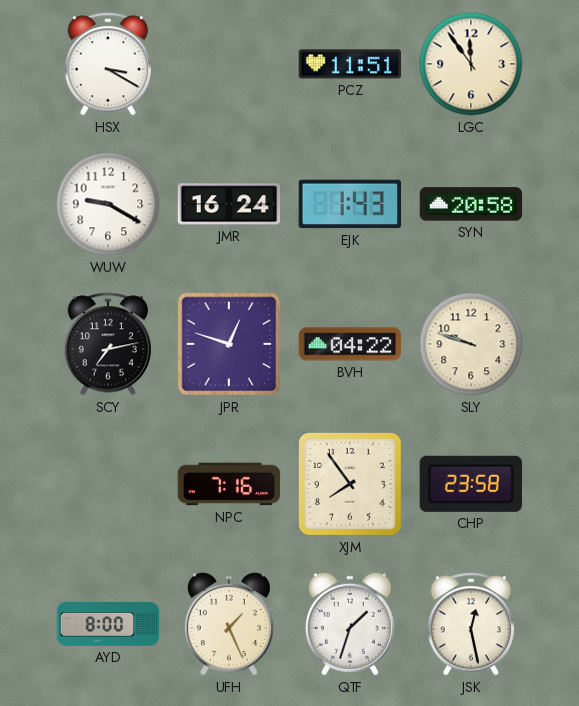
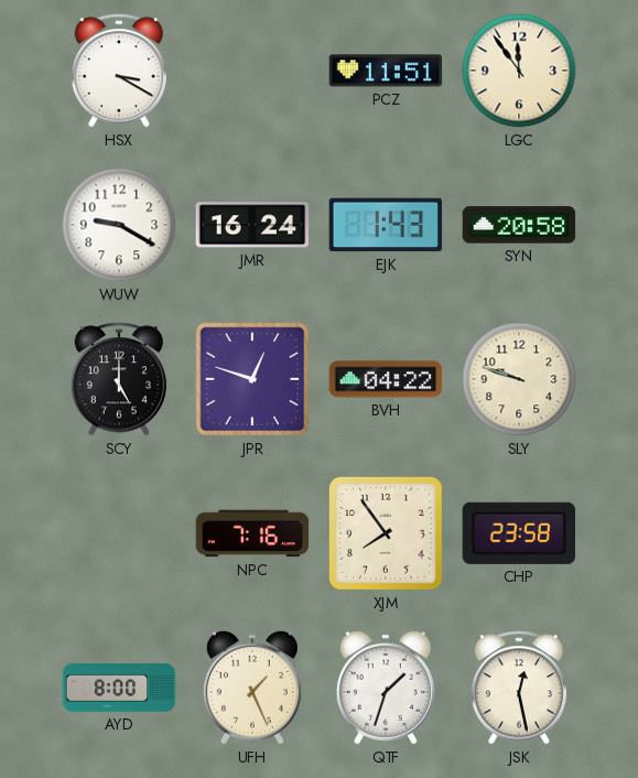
SCY: 7:13 -> 5:00 (118, 379)
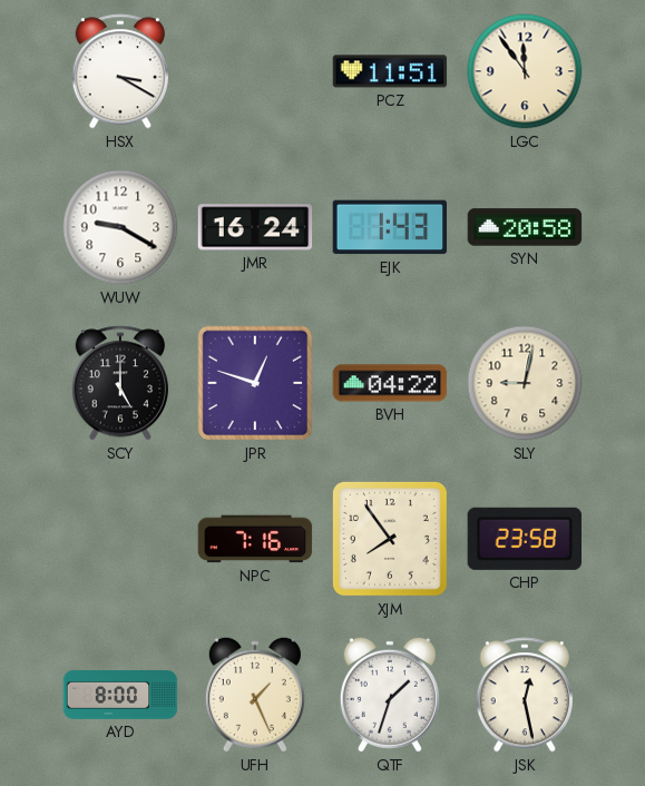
SLY: 9:48 -> 9:02 (525, 383)
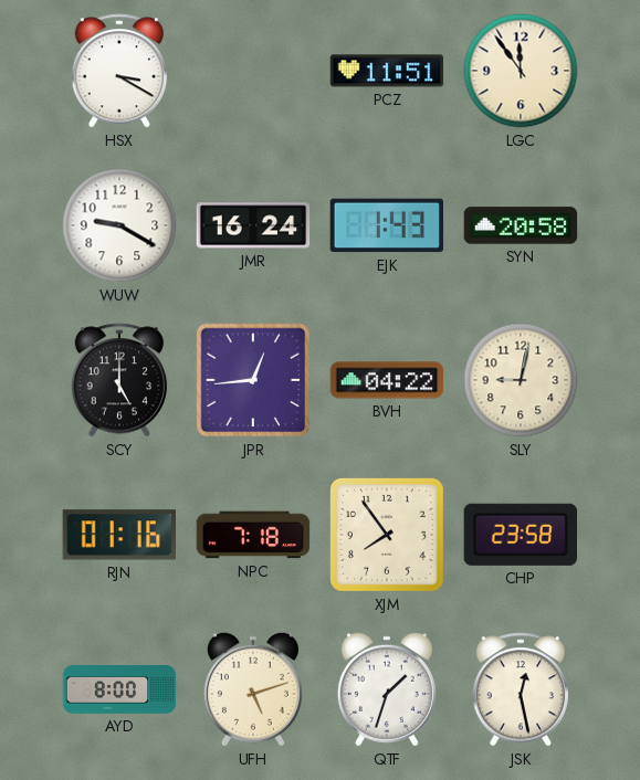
JPR: 12:48 -> 12:44 (253, 380)
RJN: none -> 01:16 (118, 535)
NPC: 7:16 -> 7:18 (253, 535)
UFH: 1:26 -> 5:12 (253, 689)
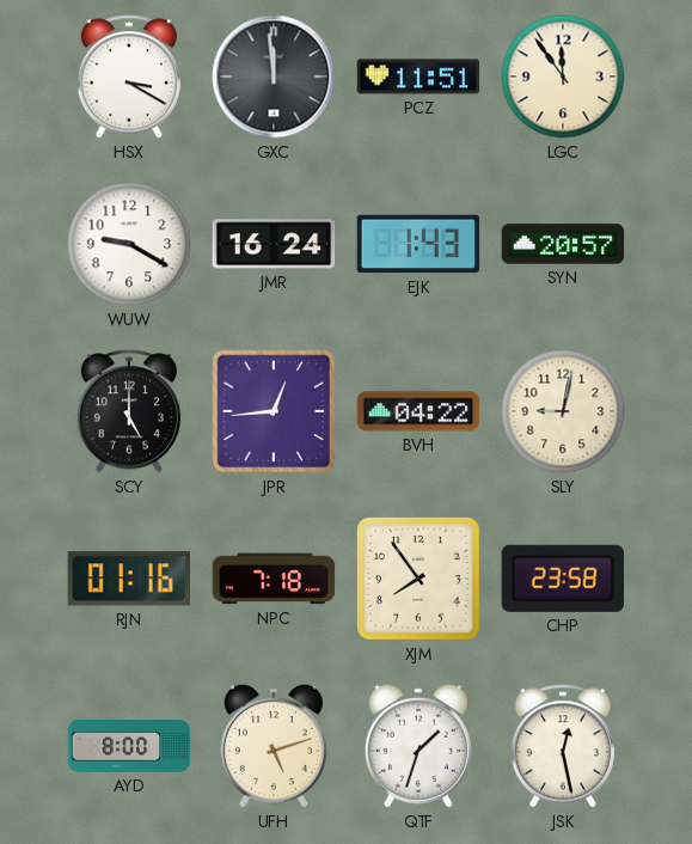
GXC: none -> 11:59 (274, 77)
SYN: 20:58 -> 20:57 (563, 244)
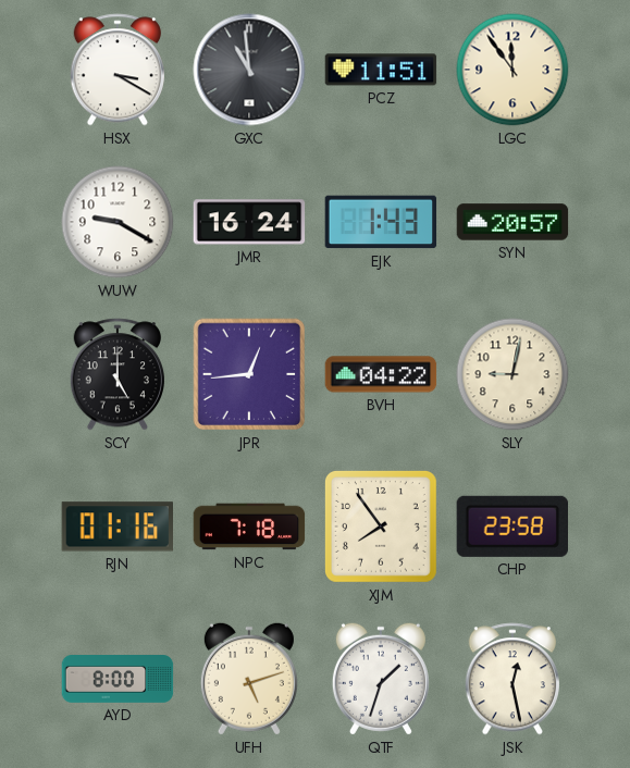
GXC: 11:59 -> 10:59 (249, 70)
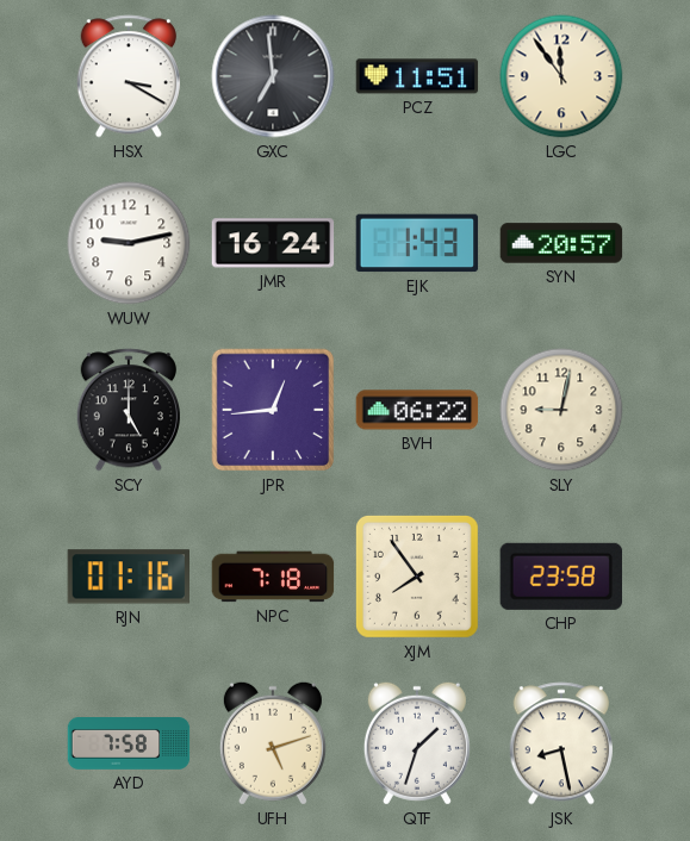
GXC: 10:59 -> 6:59 (273, 76)
WUW: 9:20 -> 9:13 (129, 243)
BVH: 04:22 -> 06:22 (417, 410)
AYD: 8:00 -> 7:58 (129, 745)
JSK: 12:28 -> 8:28 (560, 743)
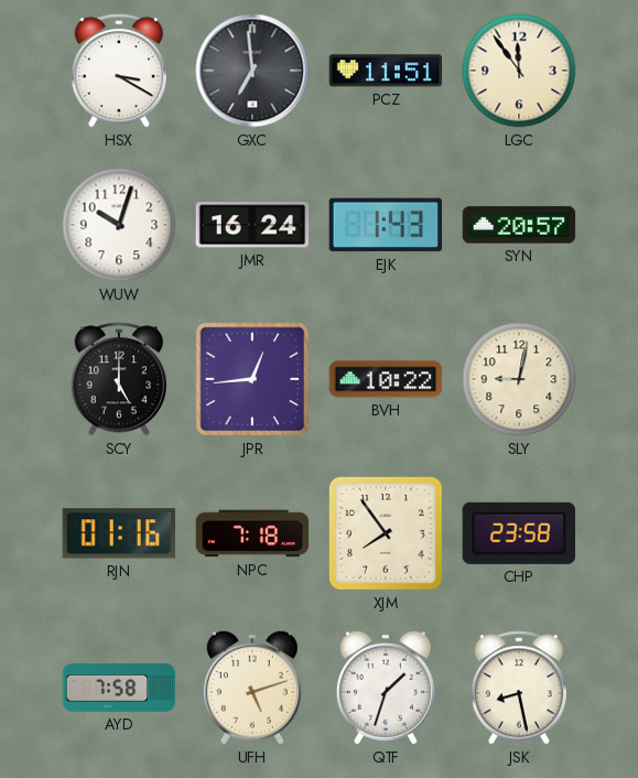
WUW: 9:13 -> 10:03 (119, 225)
BVH: 06:22 -> 10:22 (386, 379)
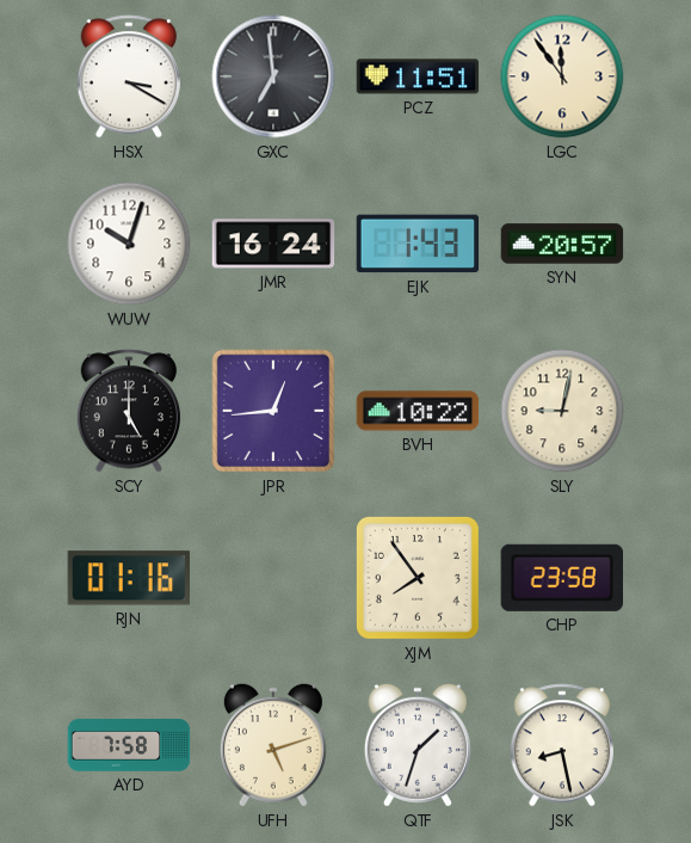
NPC: 7:18 -> none (252, 533)
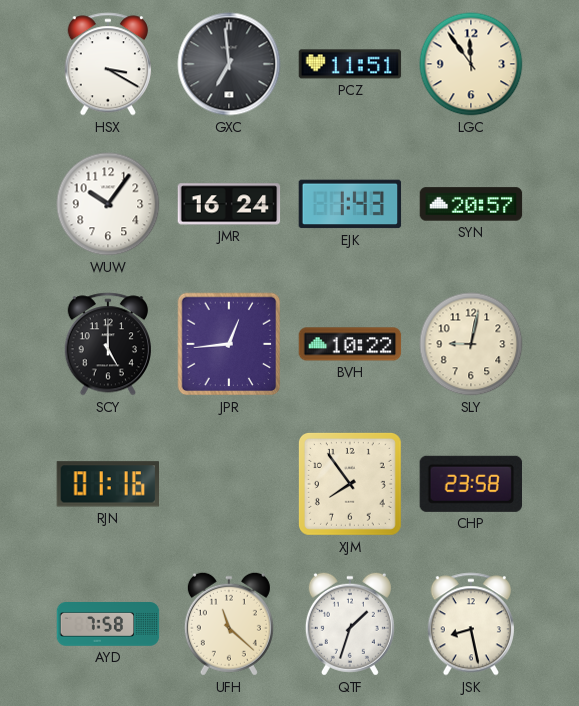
WUW: 10:03 -> 10:06 (108, 204)
UFH: 5:12 -> 11:22 (229, 624)
